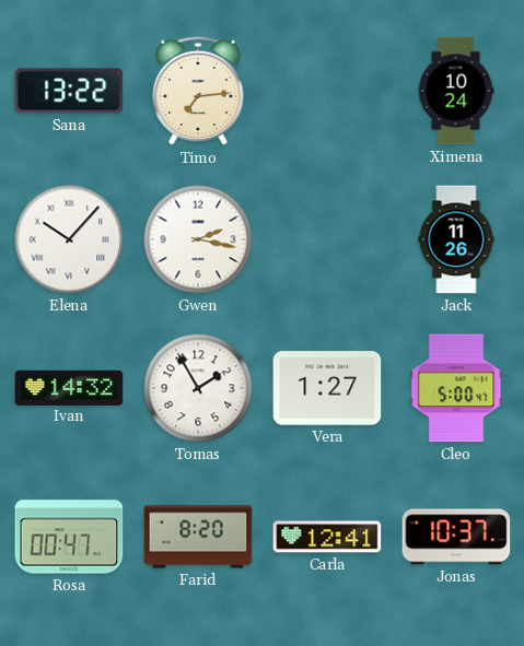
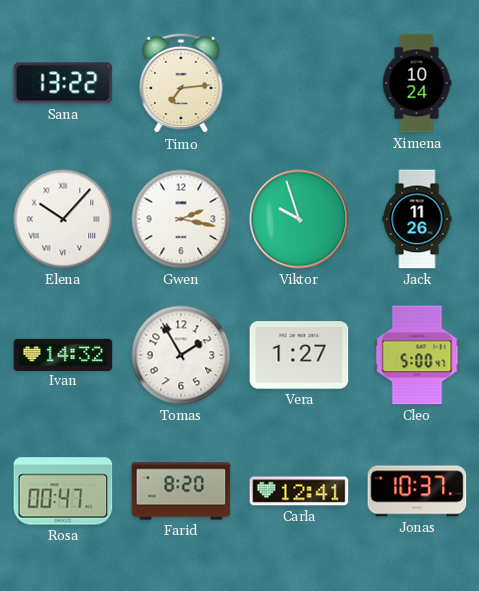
Viktor: none -> 9:57 (299, 219)
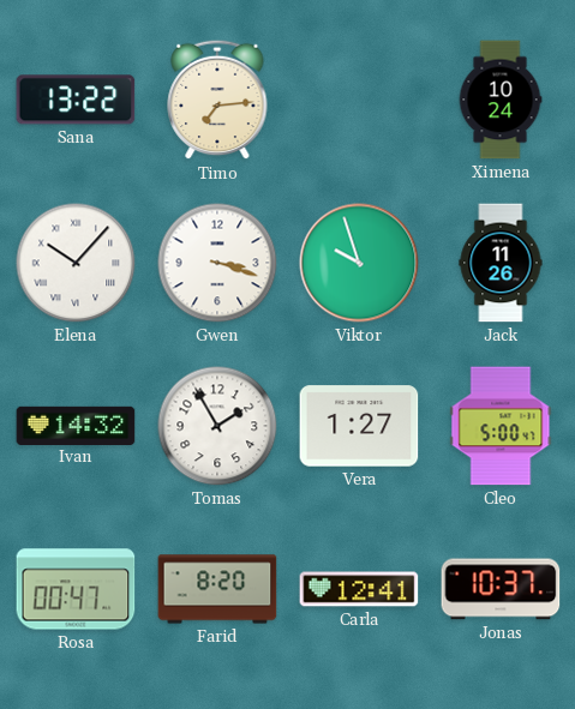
Gwen: 2:17 -> 3:18 (217, 263)
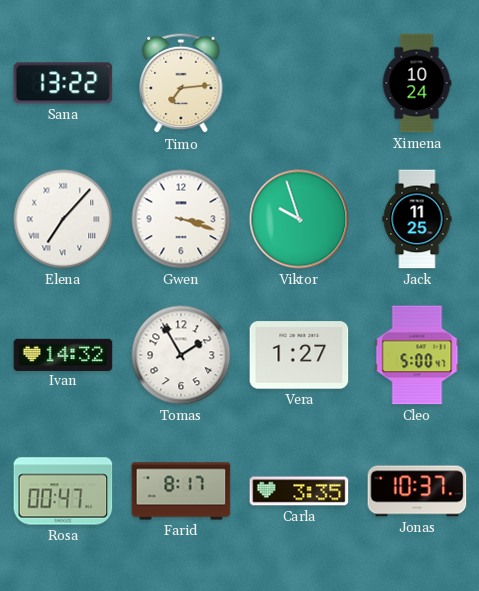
Elena: 10:07 -> 7:07 (63, 219)
Jack: 11:26 -> 11:25 (417, 219)
Farid: 8:20 -> 8:17 (181, 491)
Carla: 12:41 -> 3:35 (299, 491)
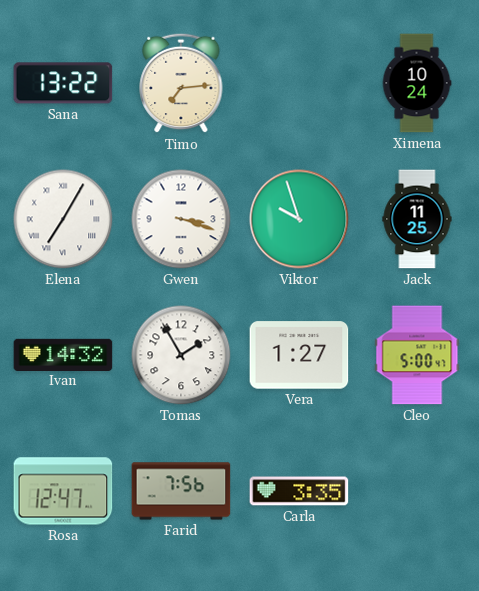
Elena: 7:07 -> 7:05 (63, 219)
Rosa: 00:47 -> 12:47 (63, 491)
Farid: 8:17 -> 7:56 (181, 491)
Jonas: 10:37 -> none (417, 491)
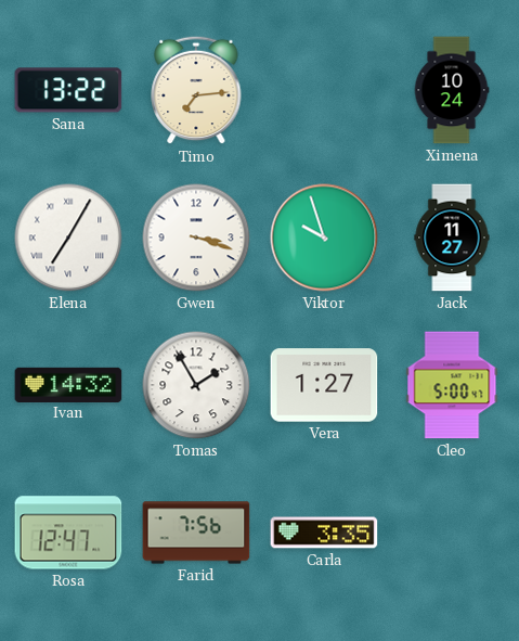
Jack: 11:25 -> 11:27 (452, 238)
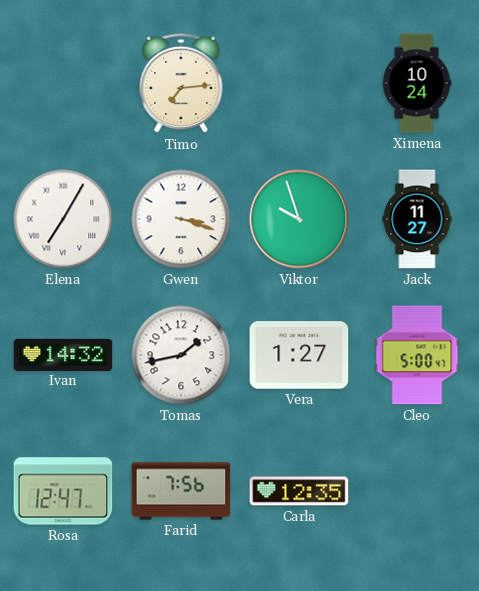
Sana: 13:22 -> none (68, 90)
Tomas: 1:55 -> 1:43 (181, 355)
Carla: 3:35 -> 12:35 (299, 491)
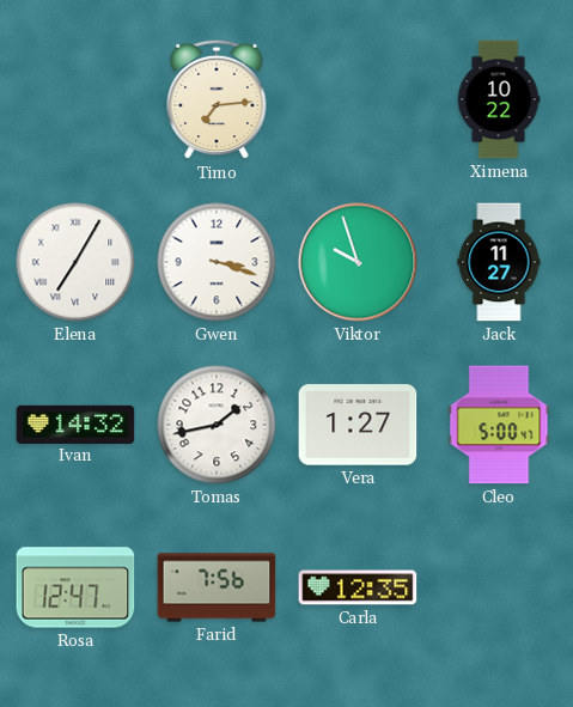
Ximena: 10:24 -> 10:22 (499, 99)
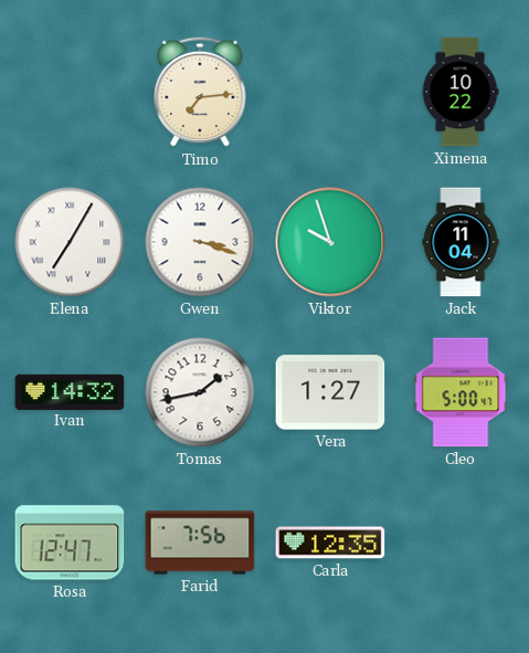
Jack: 11:27 -> 11:04 (461, 242)
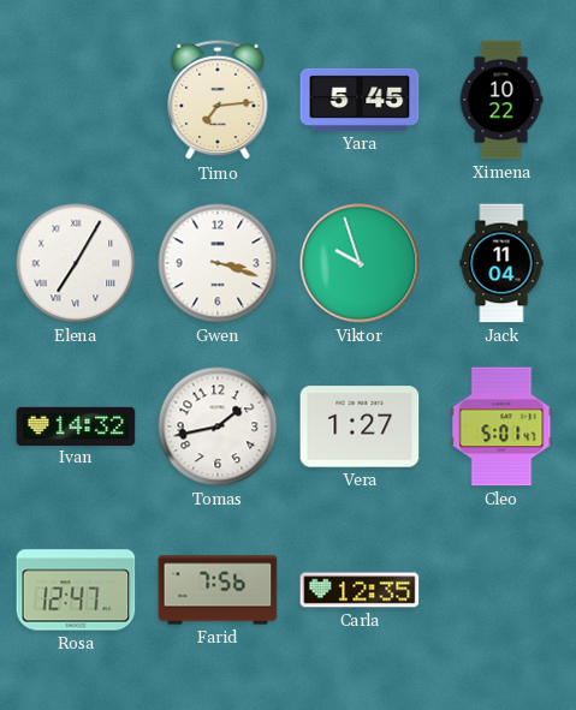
Yara: none -> 5:45 (360, 100)
Cleo: 5:00 -> 5:01 (501, 426)
